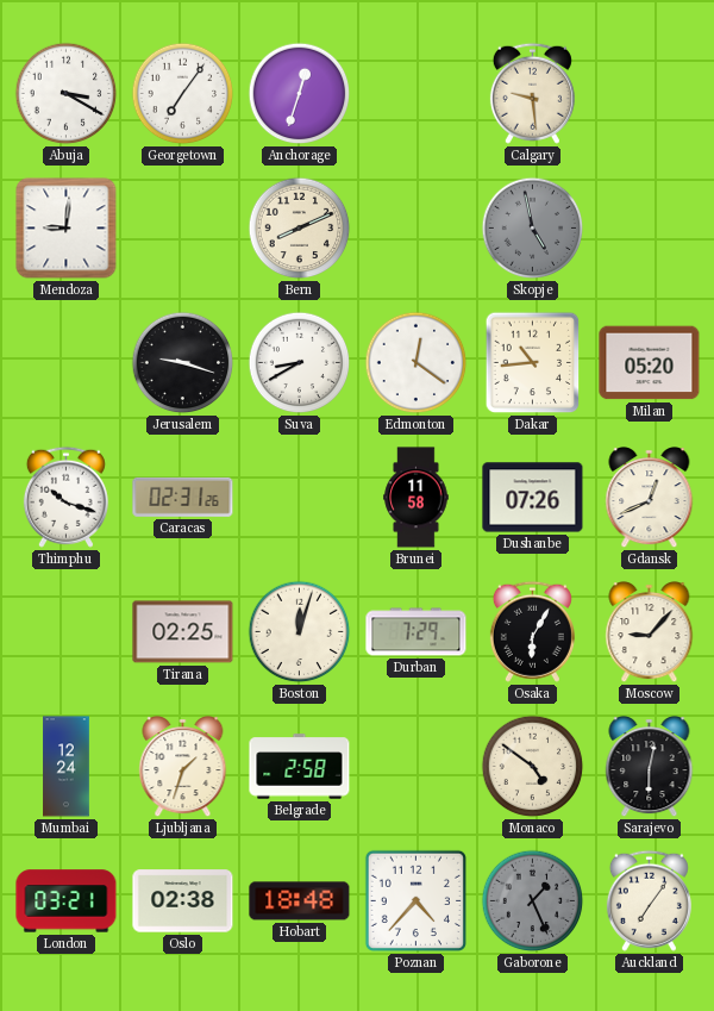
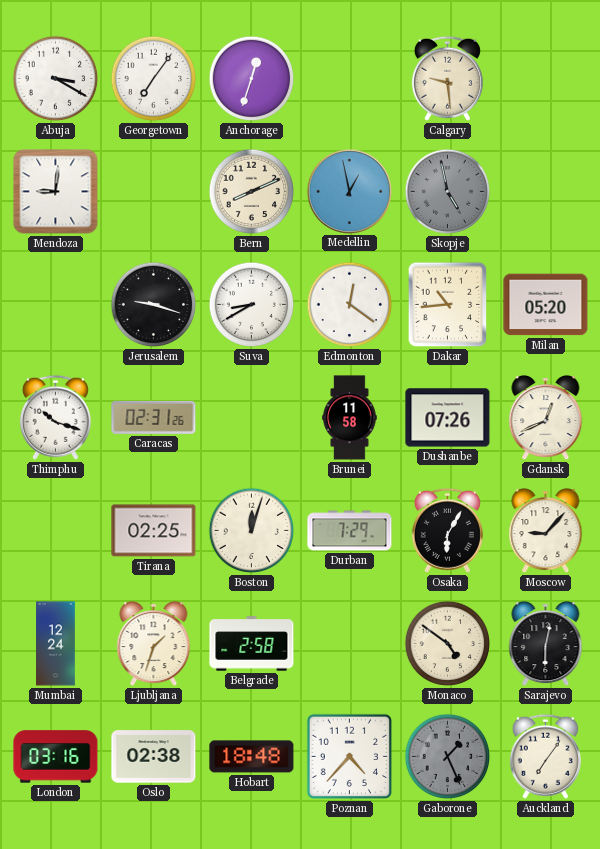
Medellin: none -> 12:58 (349, 191)
London: 03:21 -> 03:16 (56, 757)
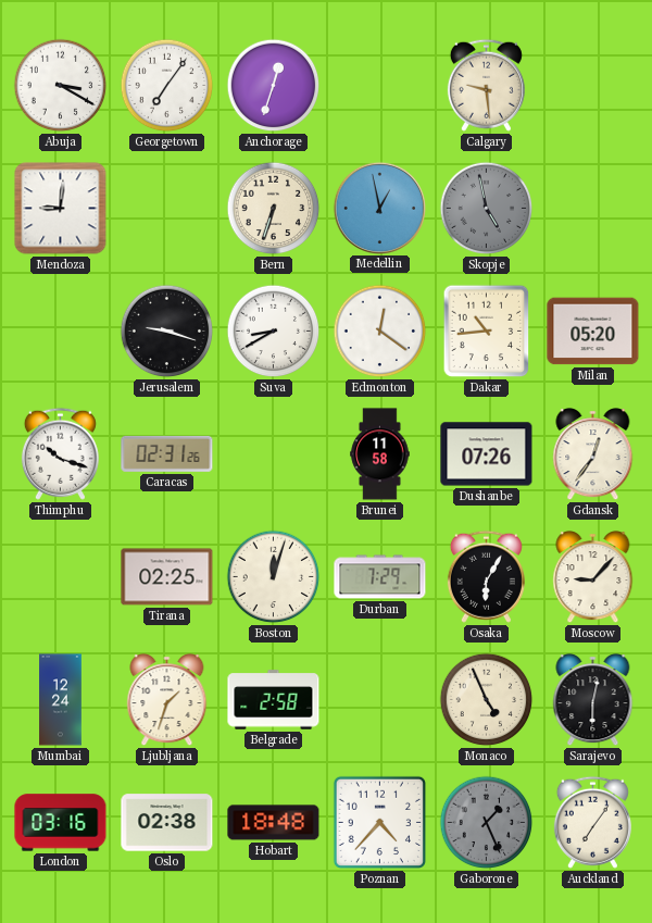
Bern: 8:11 -> 6:33 (274, 209)
Gdansk: 12:41 -> 12:36 (593, 454)
Monaco: 4:51 -> 4:56 (487, 700)
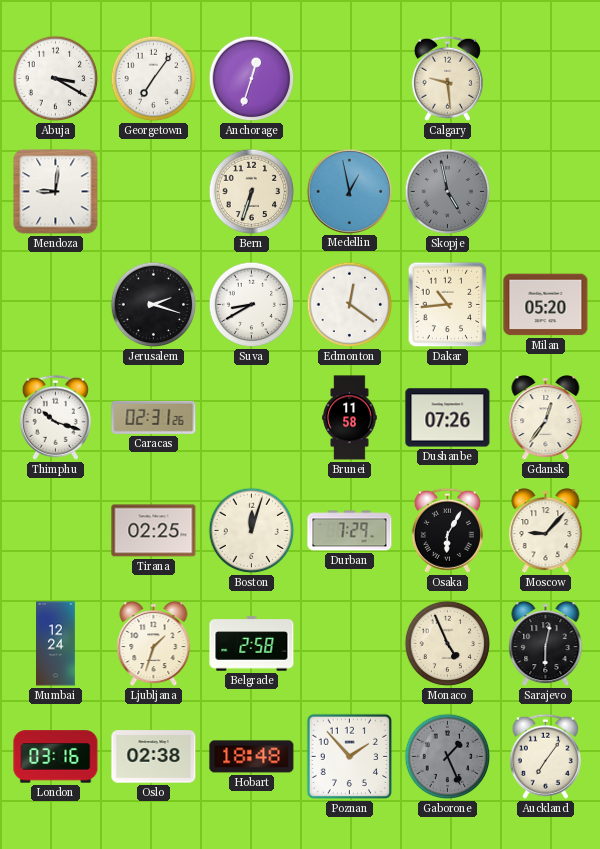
Jerusalem: 9:18 -> 2:18 (154, 305)
Poznan: 4:37 -> 1:53 (349, 756)
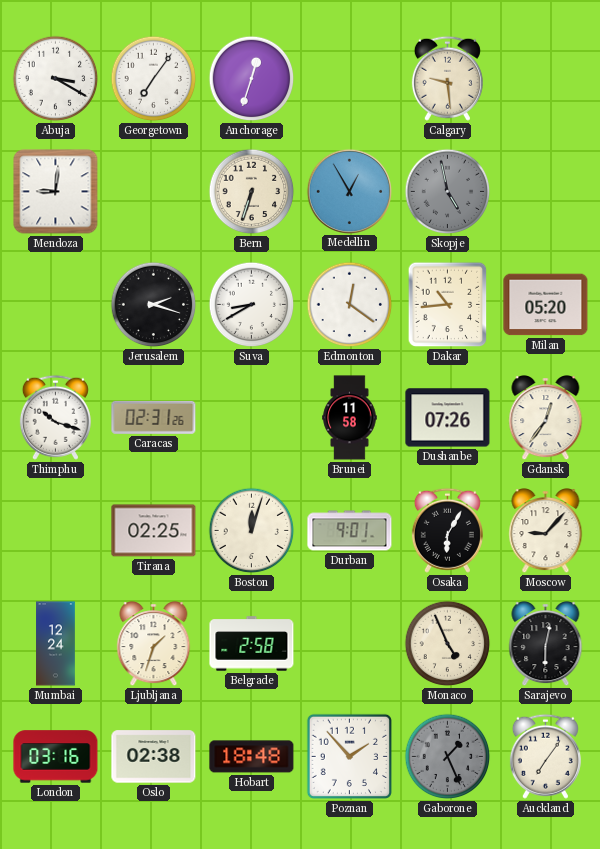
Medellin: 12:58 -> 12:55 (349, 191)
Durban: 7:29 -> 9:01 (350, 531)
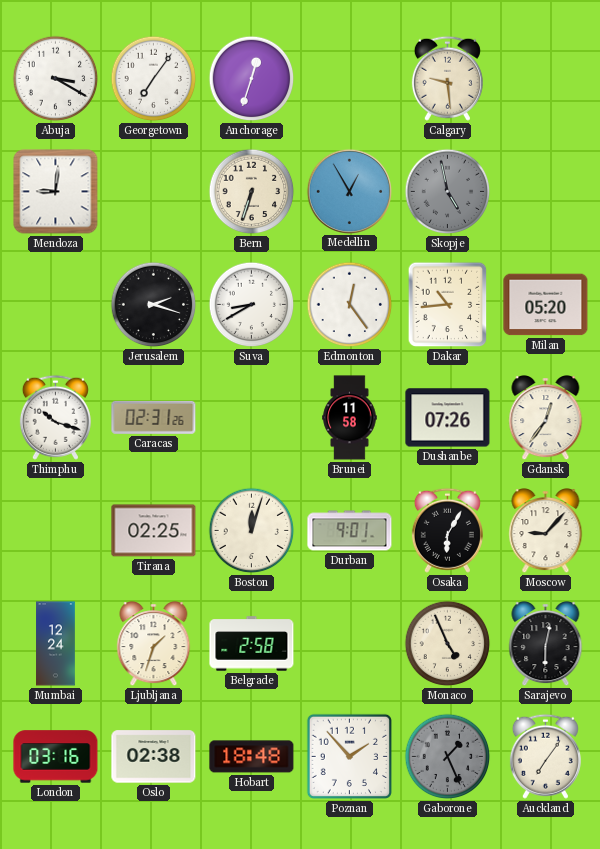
Edmonton: 12:21 -> 12:24 (350, 305)
